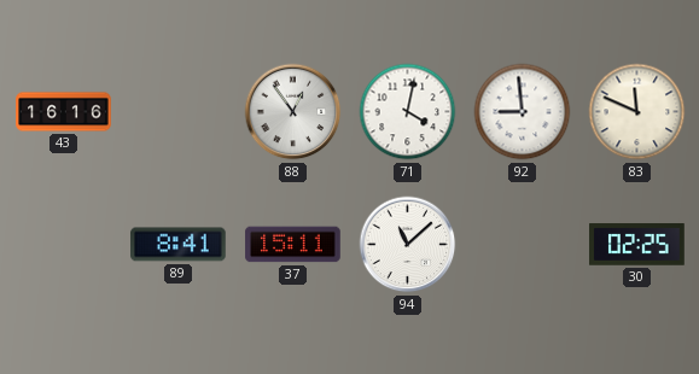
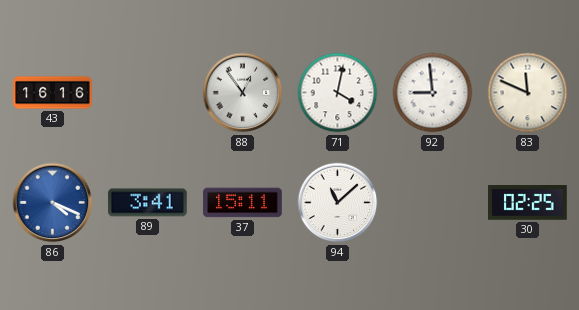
86: none -> 4:19 (53, 203)
89: 8:41 -> 3:41 (148, 203)
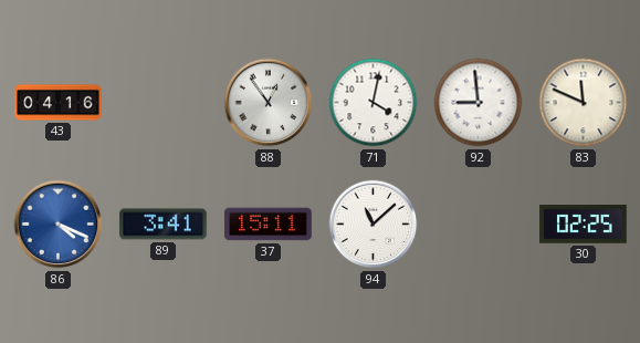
43: 16:16 -> 04:16 (59, 103)
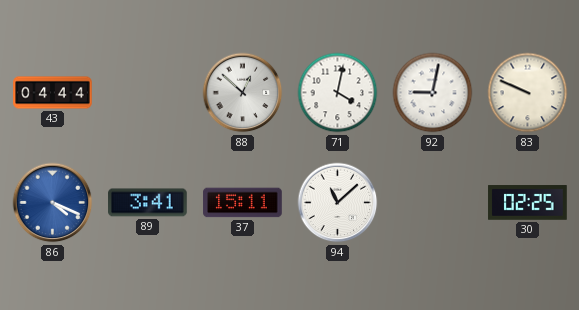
43: 04:16 -> 04:44 (53, 93)
88: 12:54 -> 12:52 (243, 93)
92: 8:59 -> 9:02 (433, 93)
83: 11:49 -> 9:49 (528, 93)
